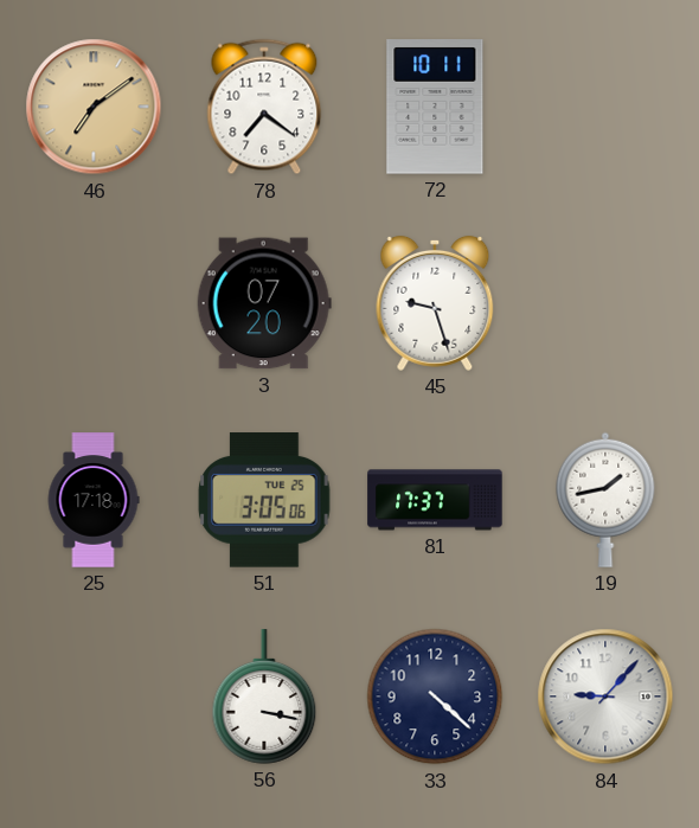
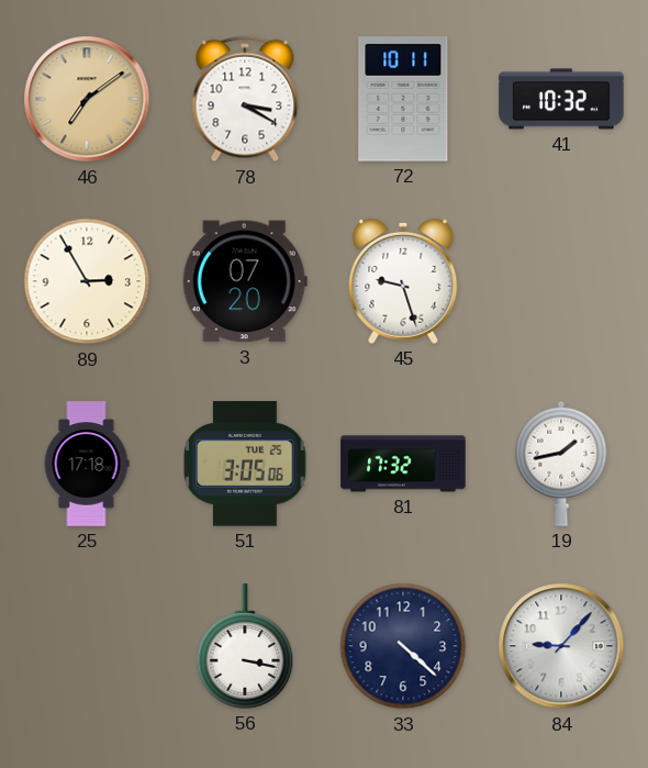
78: 7:21 -> 3:20 (245, 99)
41: none -> 10:32 (561, 99)
89: none -> 2:55 (87, 281)
81: 17:37 -> 17:32 (403, 464)
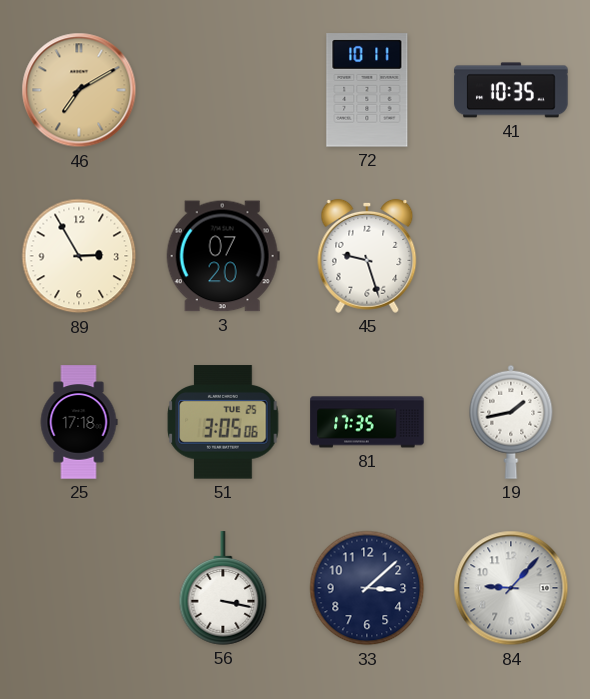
46: 7:09 -> 7:10 (79, 90)
78: 3:20 -> none (245, 99)
41: 10:32 -> 10:35 (511, 90)
81: 17:32 -> 17:35 (367, 422)
33: 4:22 -> 3:08 (367, 588)
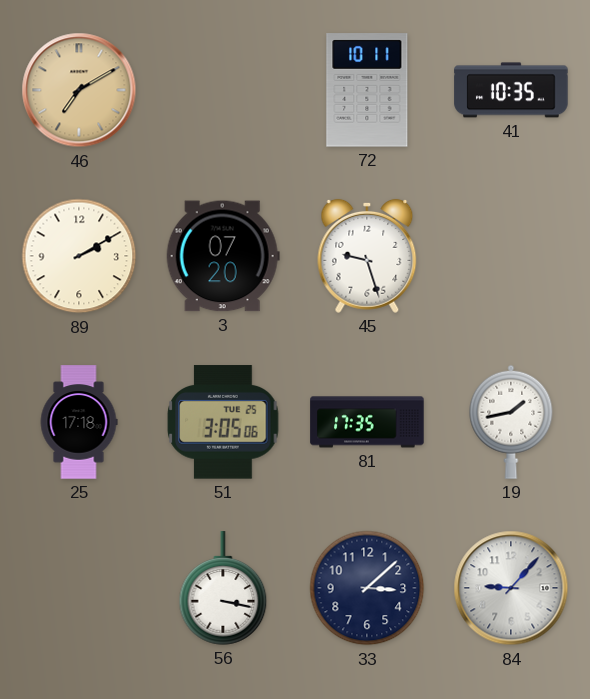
89: 2:55 -> 2:10 (79, 256)
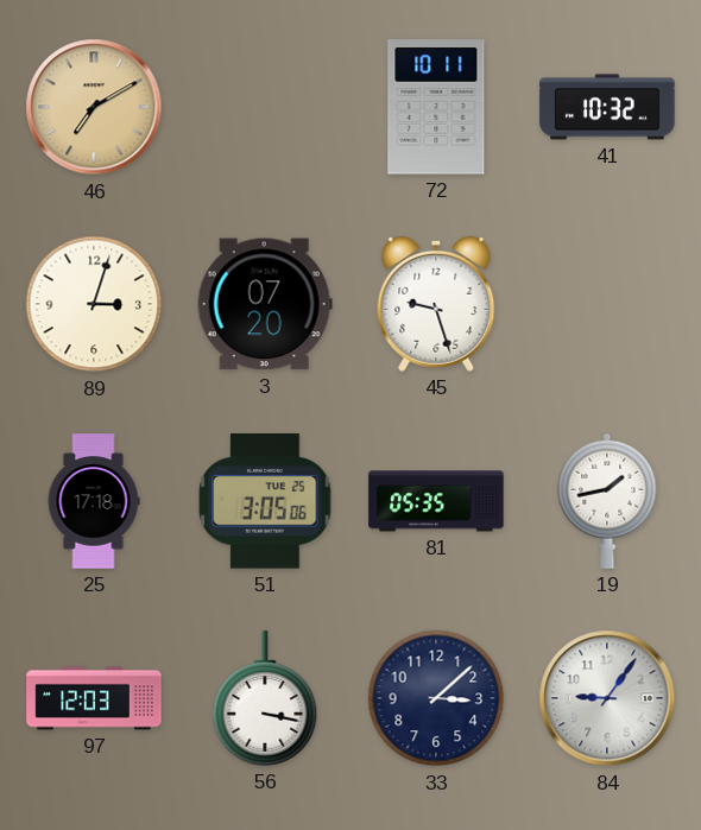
41: 10:35 -> 10:32 (607, 107)
89: 2:10 -> 3:03 (94, 304)
81: 17:35 -> 05:35 (436, 501)
97: none -> 12:03 (94, 698)
84: 9:07 -> 9:06 (607, 698)
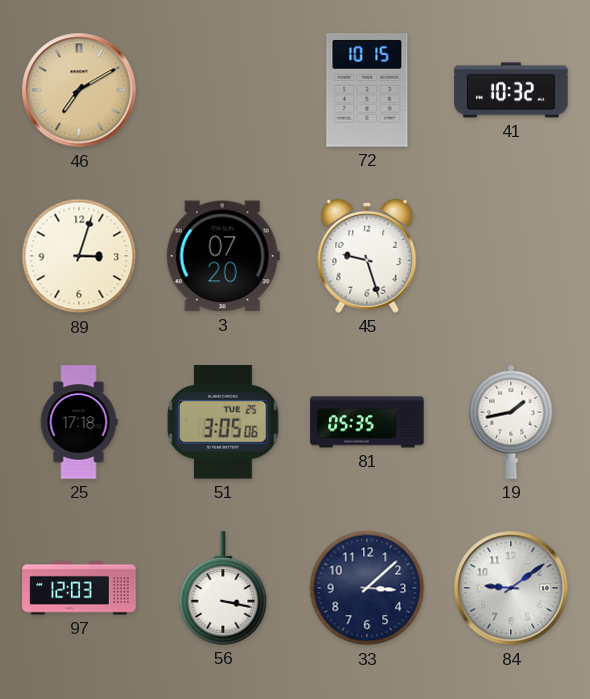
72: 10:11 -> 10:15 (367, 90)
84: 9:06 -> 9:09 (511, 588)
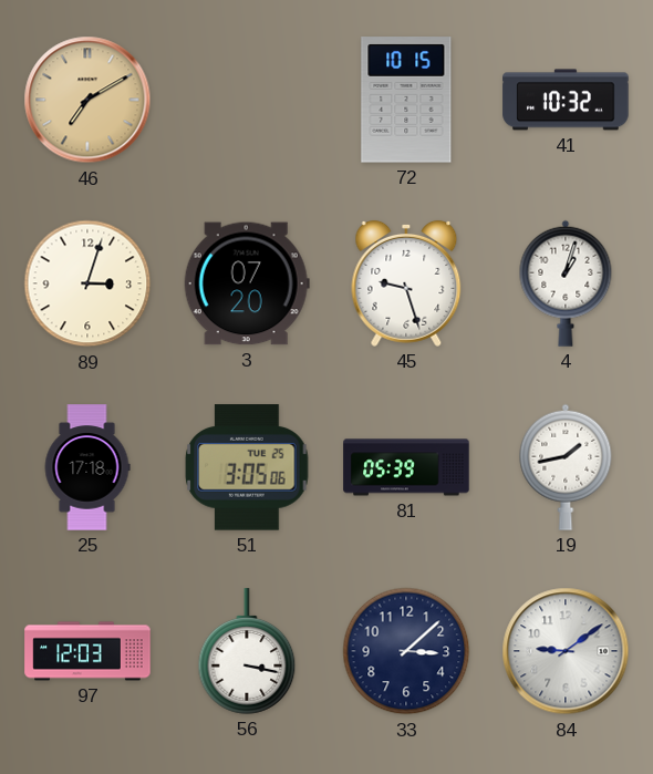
4: none -> 1:03 (566, 283)
81: 05:35 -> 05:39 (406, 467)
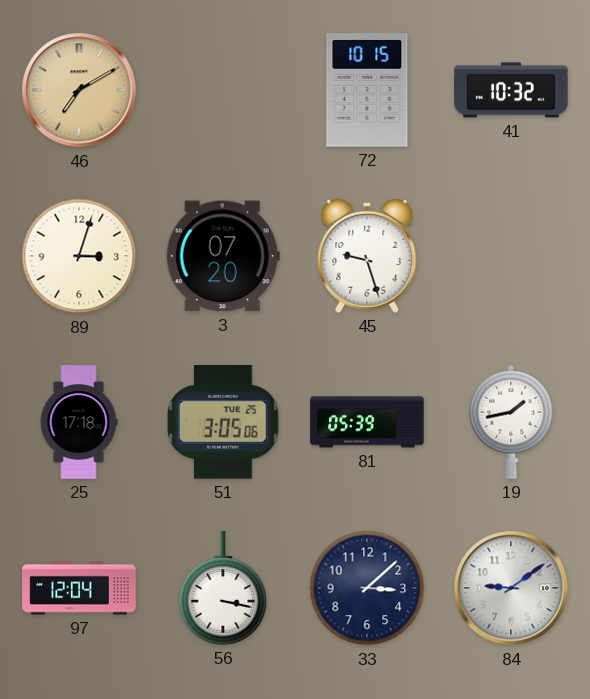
4: 1:03 -> none (566, 283)
97: 12:03 -> 12:04 (79, 588)
